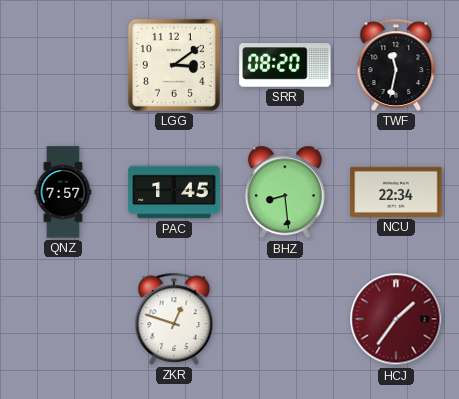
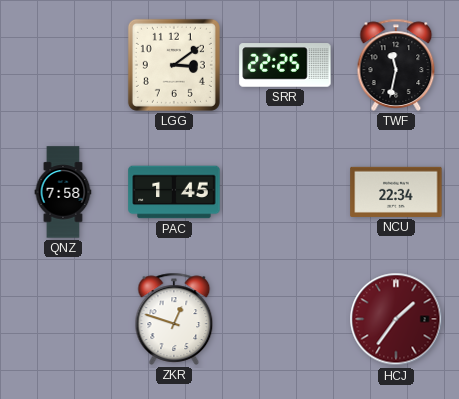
SRR: 08:20 -> 22:25 (285, 65)
QNZ: 7:57 -> 7:58 (63, 192)
BHZ: 8:29 -> none (285, 192)
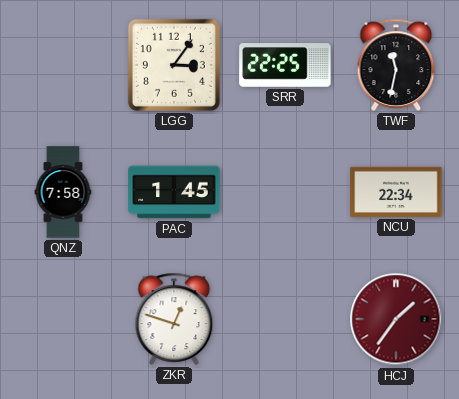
LGG: 3:09 -> 3:06 (174, 65)
